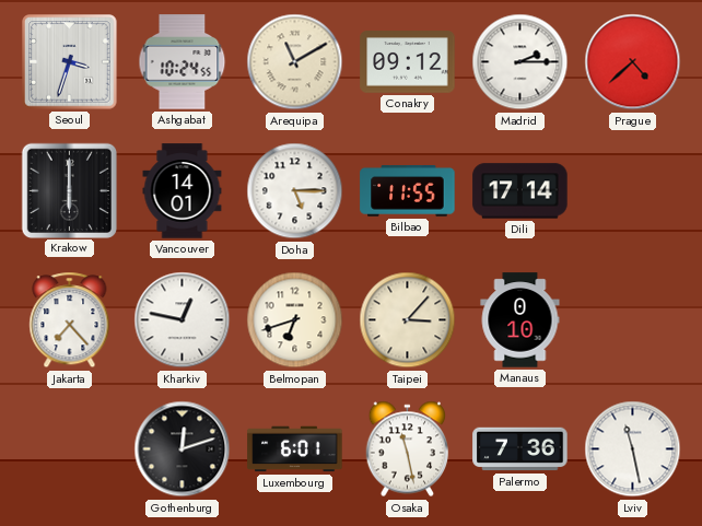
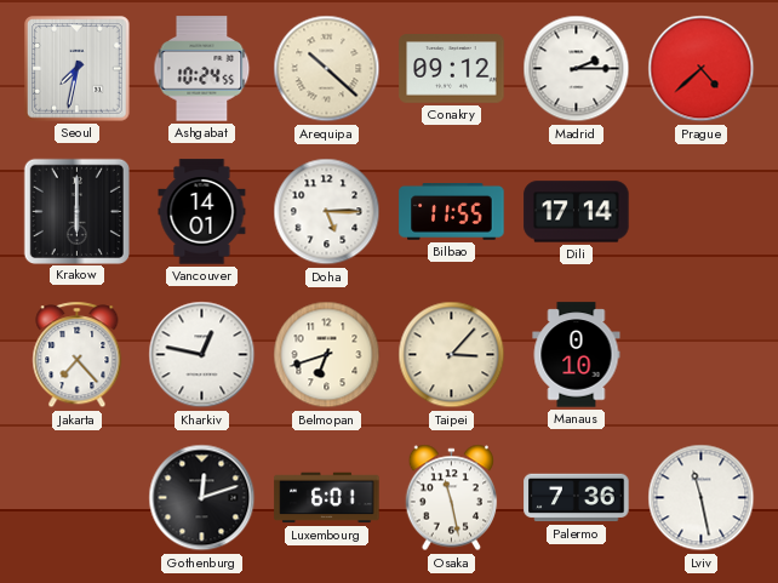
Seoul: 3:33 -> 7:32 (78, 69)
Arequipa: 11:10 -> 10:22 (327, 69)
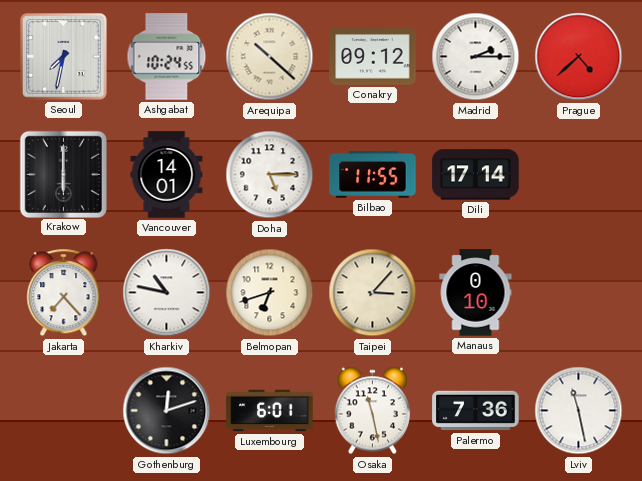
Kharkiv: 12:47 -> 10:47 (167, 293)
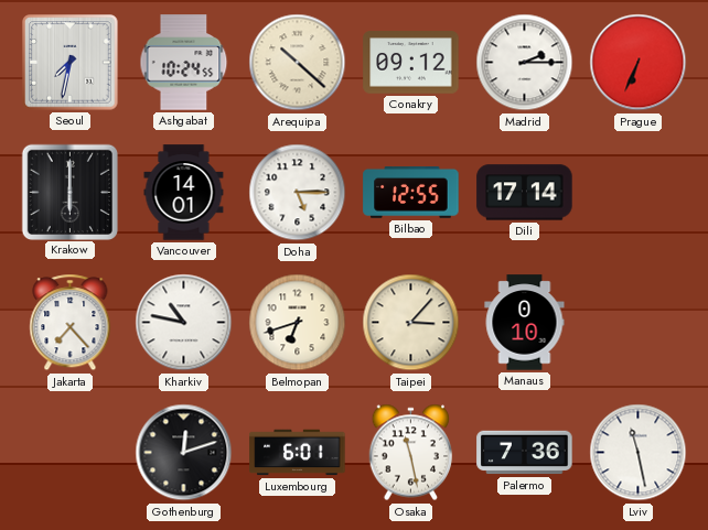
Prague: 4:38 -> 6:34 (639, 63)
Bilbao: 11:55 -> 12:55 (411, 193)
